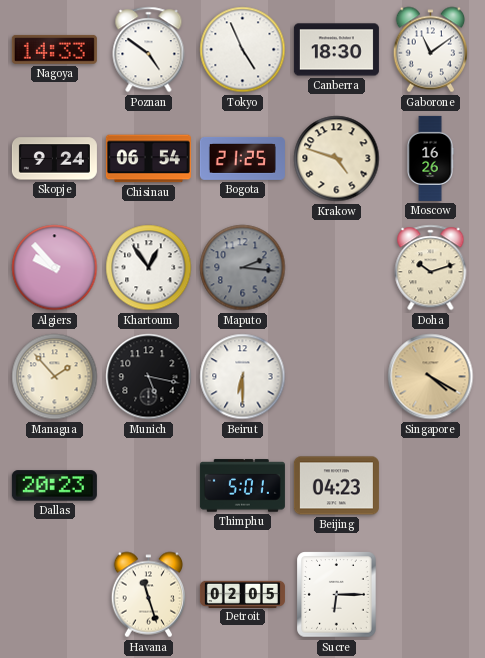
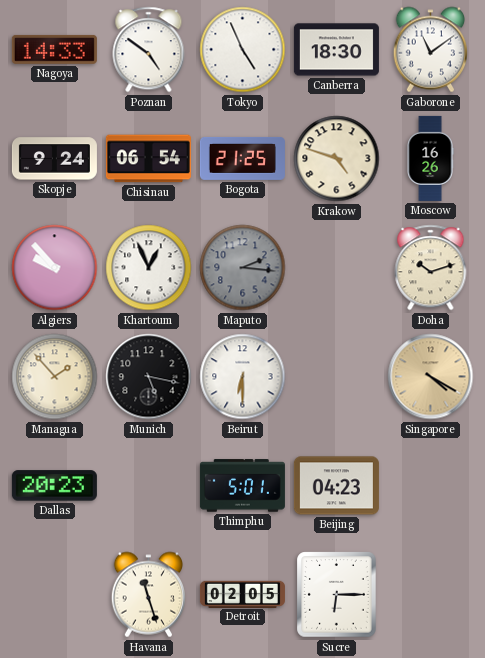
Khartoum: 12:54 -> 12:56 (149, 268)
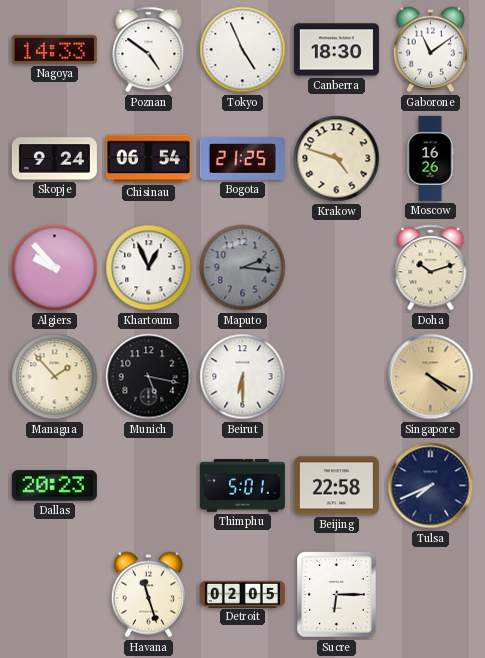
Beijing: 04:23 -> 22:58 (336, 486)
Tulsa: none -> 7:41 (431, 486)
